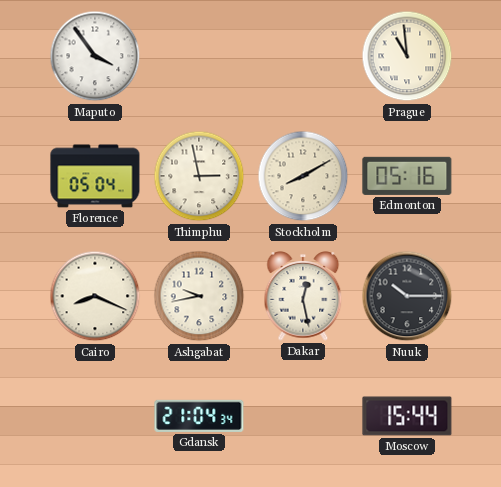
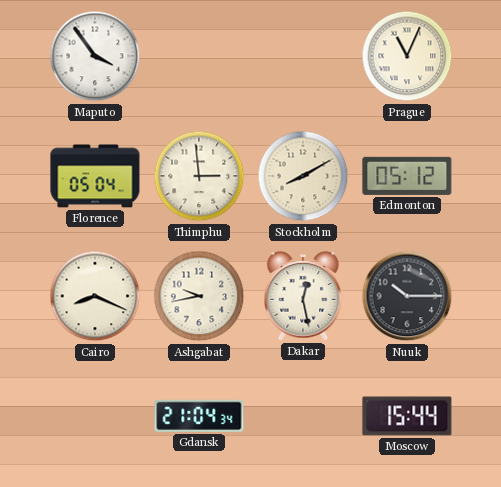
Prague: 10:59 -> 11:04 (407, 56)
Thimphu: 2:58 -> 2:59 (199, 176)
Edmonton: 05:16 -> 05:12 (407, 176)
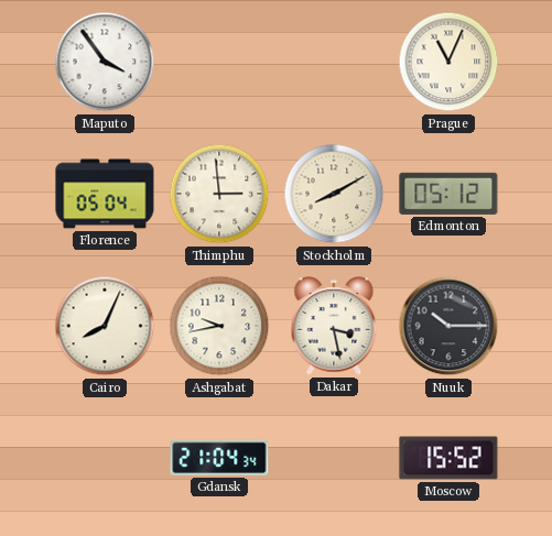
Cairo: 8:19 -> 8:04 (105, 326)
Dakar: 12:28 -> 3:28 (334, 327)
Moscow: 15:44 -> 15:52 (448, 458)
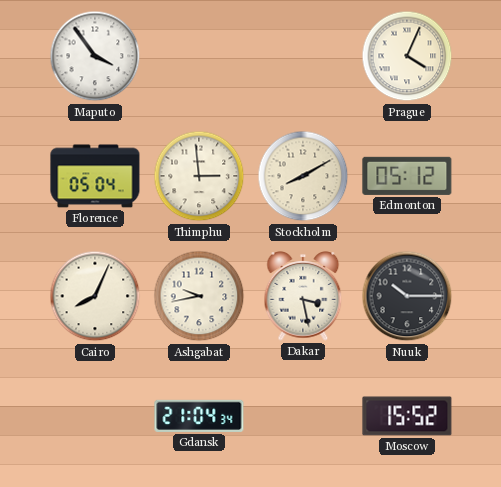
Prague: 11:04 -> 4:04 (407, 56)
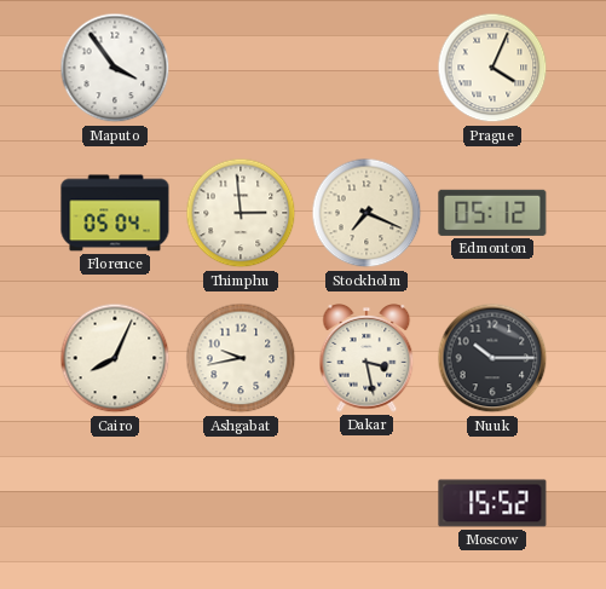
Stockholm: 8:10 -> 7:19 (367, 213)
Gdansk: 21:04 -> none (199, 416)
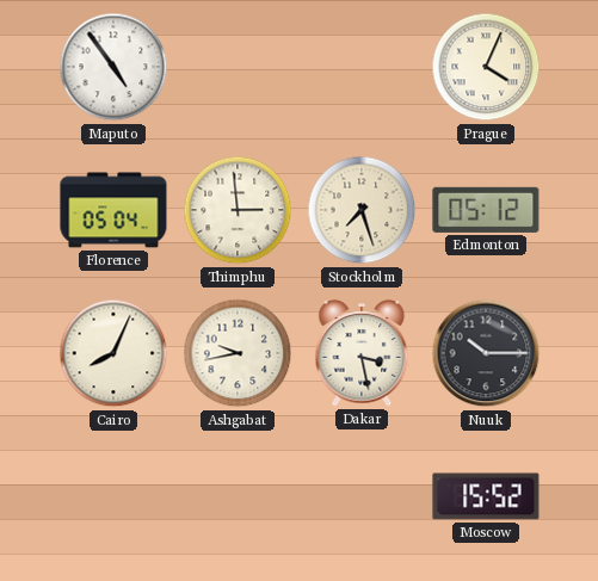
Maputo: 3:54 -> 4:54 (113, 67)
Stockholm: 7:19 -> 7:27 (362, 210)
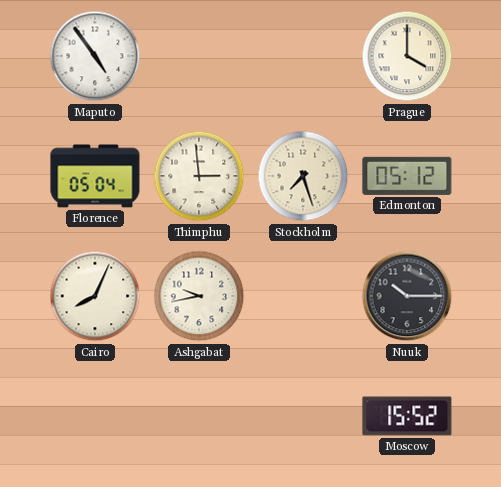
Prague: 4:04 -> 4:00 (407, 56)
Dakar: 3:28 -> none (362, 354)
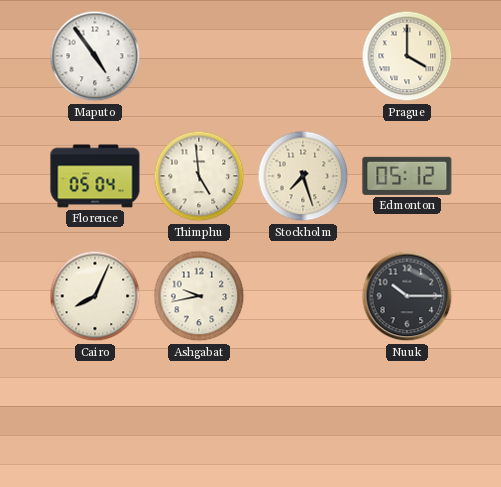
Thimphu: 2:59 -> 4:59 (199, 176)
Moscow: 15:52 -> none (407, 416)
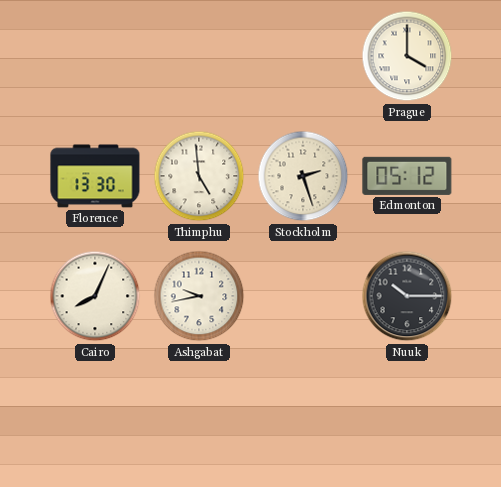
Maputo: 4:54 -> none (95, 56)
Florence: 05:04 -> 13:30 (95, 176)
Stockholm: 7:27 -> 2:27 (303, 176)
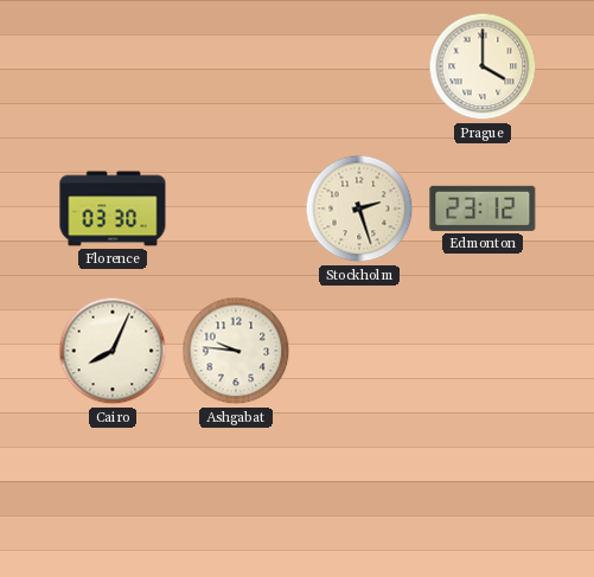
Florence: 13:30 -> 03:30 (113, 209)
Thimphu: 4:59 -> none (199, 176)
Edmonton: 05:12 -> 23:12 (483, 209)
Ashgabat: 9:43 -> 9:46 (236, 351)
Nuuk: 10:15 -> none (407, 296)
